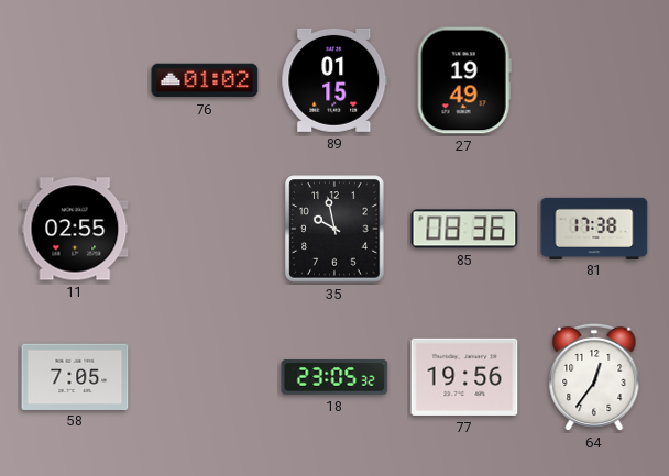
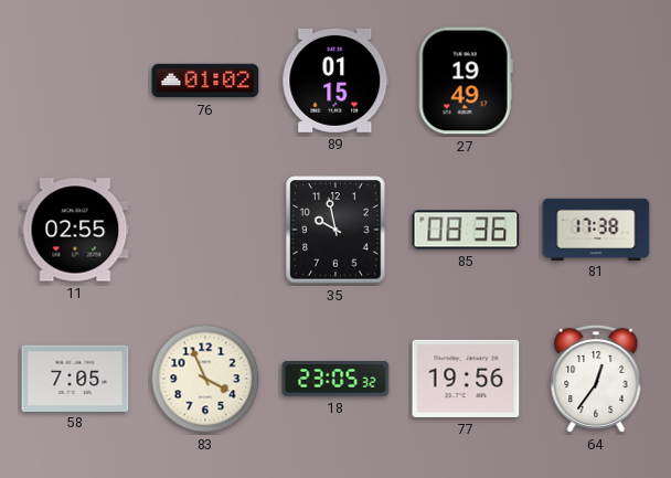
83: none -> 3:56 (205, 379)
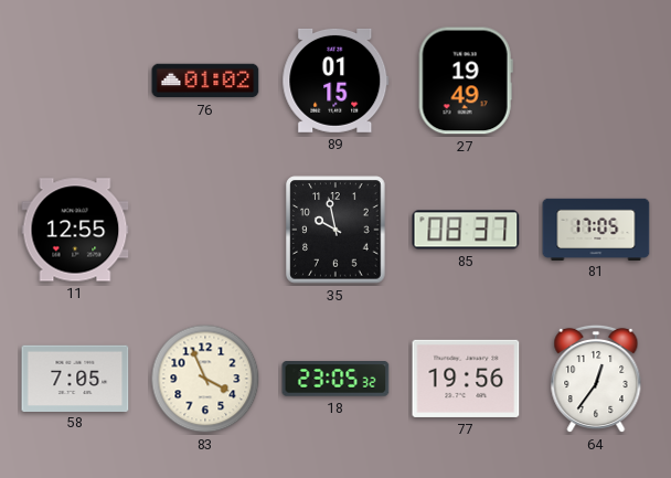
11: 02:55 -> 12:55 (75, 230)
85: 08:36 -> 08:37 (466, 230)
81: 17:38 -> 17:05 (596, 229)
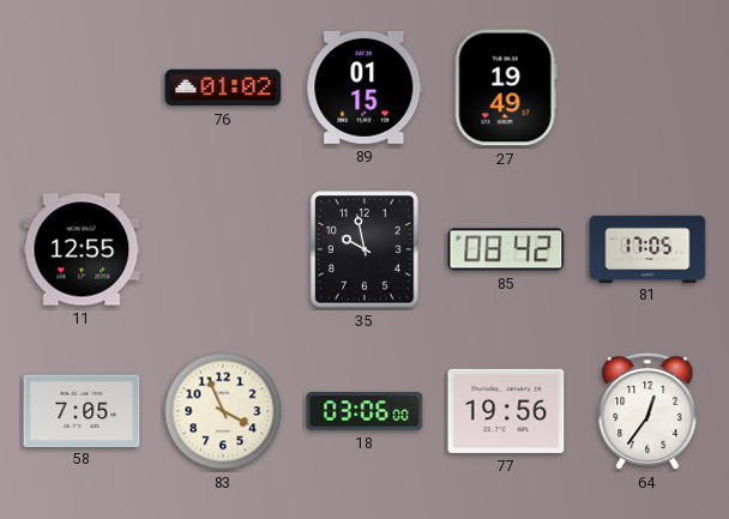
85: 08:37 -> 08:42 (506, 249)
18: 23:05 -> 03:06 (365, 411)
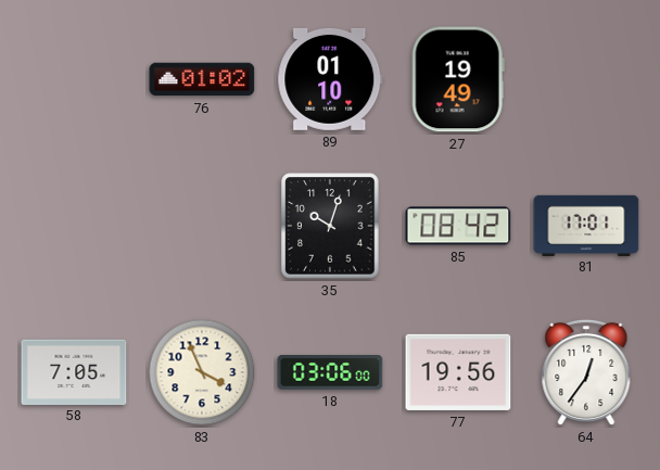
89: 01:15 -> 01:10 (330, 79)
11: 12:55 -> none (82, 249)
35: 9:58 -> 10:03 (330, 226)
81: 17:05 -> 17:01 (586, 225)
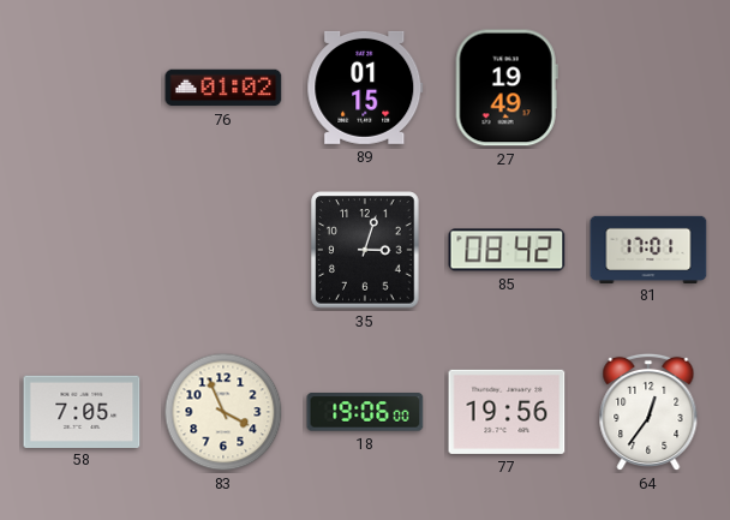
89: 01:10 -> 01:15 (365, 88)
35: 10:03 -> 3:03 (365, 250)
18: 03:06 -> 19:06 (365, 412)
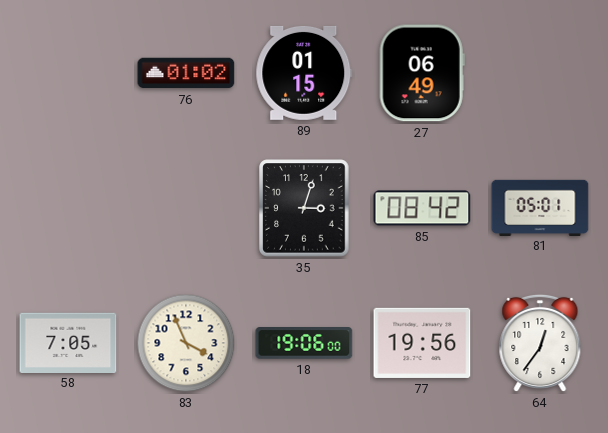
27: 19:49 -> 06:49 (422, 73)
81: 17:01 -> 05:01 (540, 207)
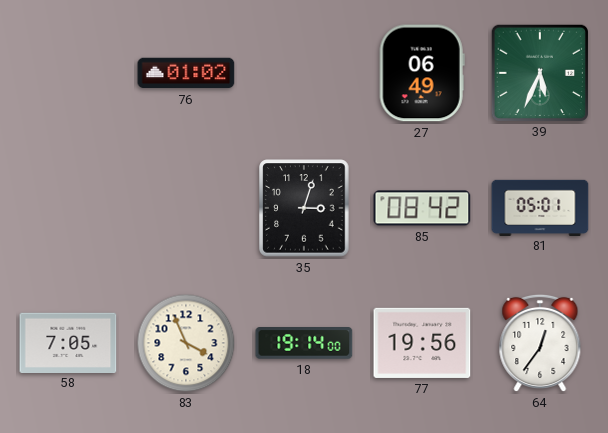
89: 01:15 -> none (304, 73)
39: none -> 5:34 (539, 72)
18: 19:06 -> 19:14 (304, 343)
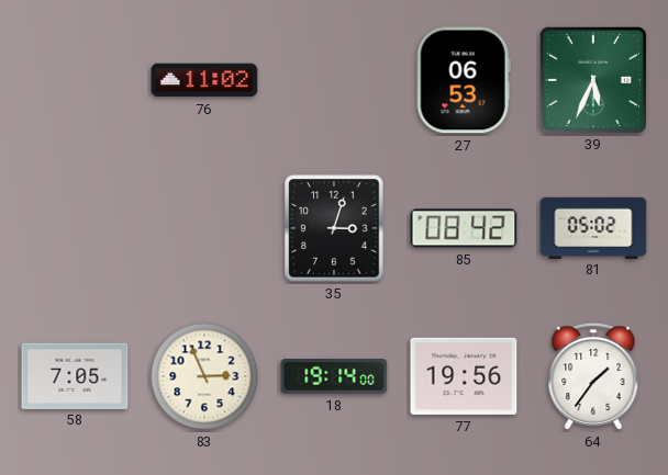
76: 01:02 -> 11:02 (204, 80)
27: 06:49 -> 06:53 (464, 80)
81: 05:01 -> 05:02 (593, 227)
83: 3:56 -> 2:56 (204, 376)
64: 12:36 -> 1:36 (593, 376)
